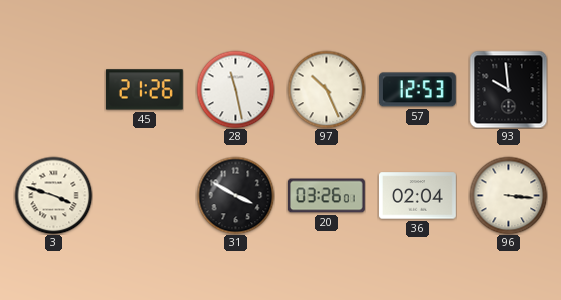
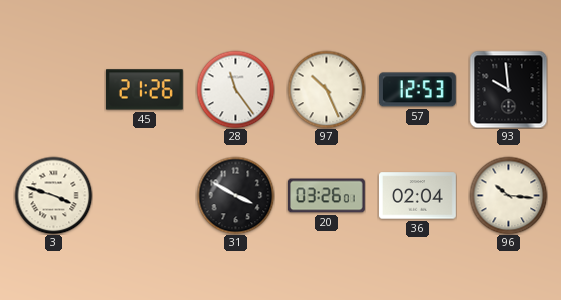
28: 11:28 -> 11:24 (235, 89)
96: 3:16 -> 10:16 (508, 195)
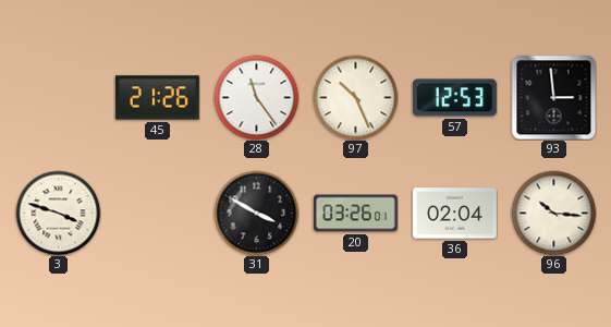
93: 9:59 -> 2:59 (553, 97)
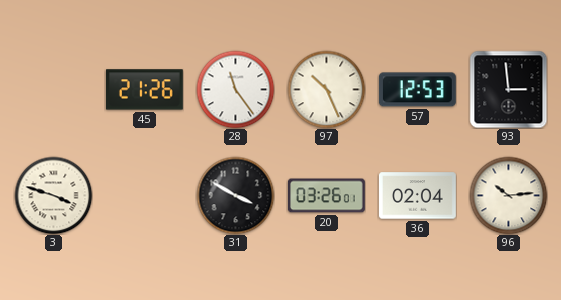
96: 10:16 -> 10:14 (508, 195)
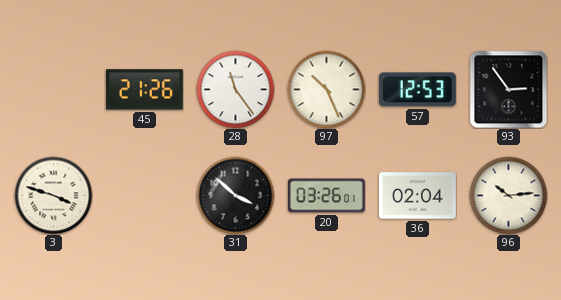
93: 2:59 -> 2:54 (508, 89)
31: 3:50 -> 3:52 (235, 195)
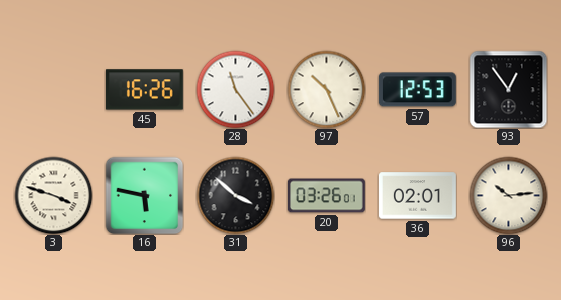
45: 21:26 -> 16:26 (144, 90)
93: 2:54 -> 12:54 (508, 89)
16: none -> 5:47 (144, 195)
36: 02:04 -> 02:01 (417, 196)
